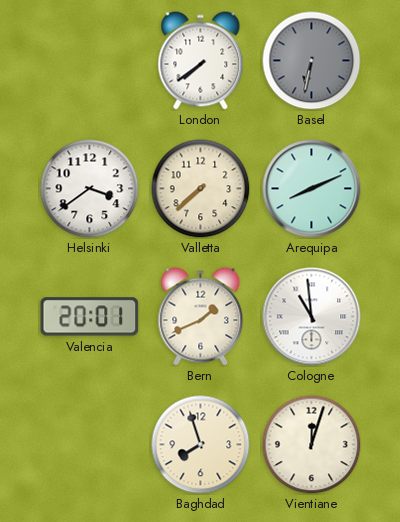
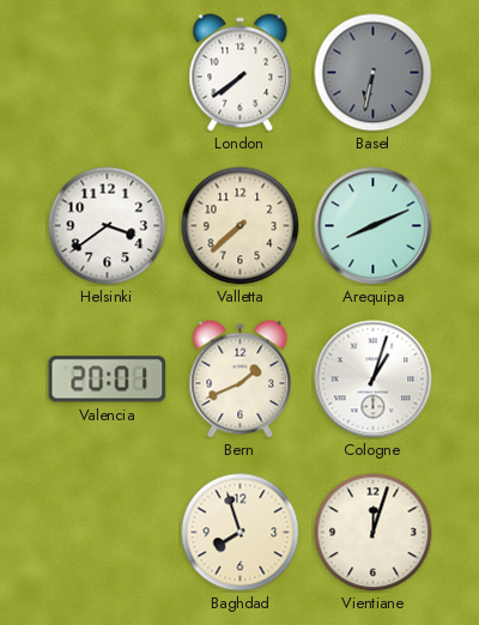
Cologne: 10:59 -> 1:03 (374, 380)
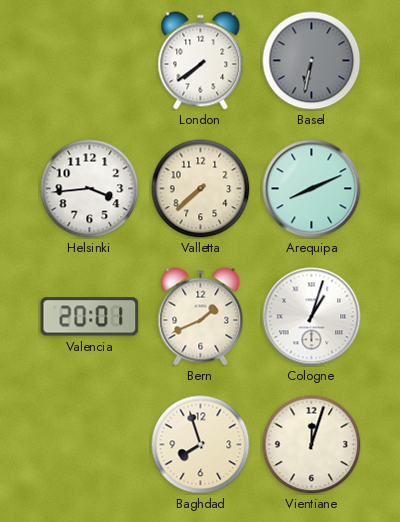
Helsinki: 3:39 -> 3:44 (90, 189)
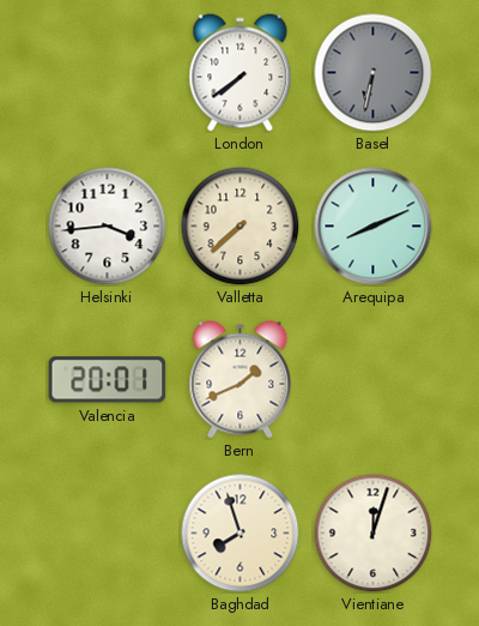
Cologne: 1:03 -> none (312, 317)
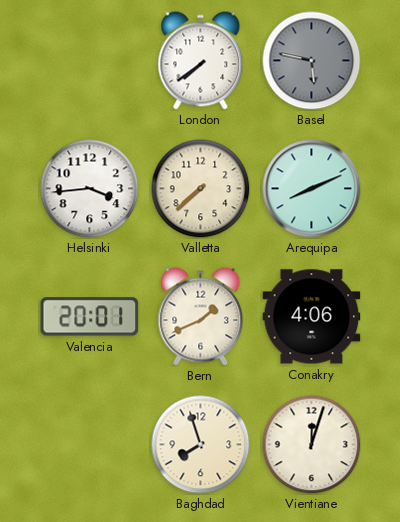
Basel: 6:32 -> 5:47 (312, 61)
Conakry: none -> 4:06 (312, 317)
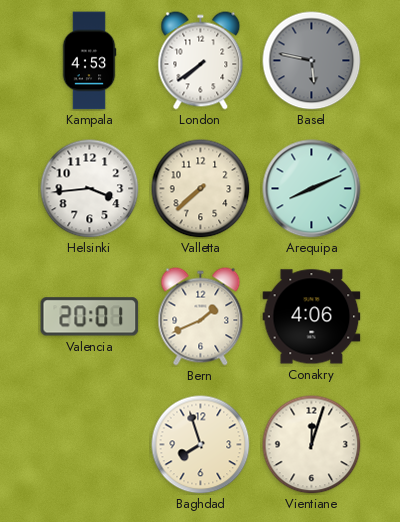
Kampala: none -> 4:53 (89, 61)
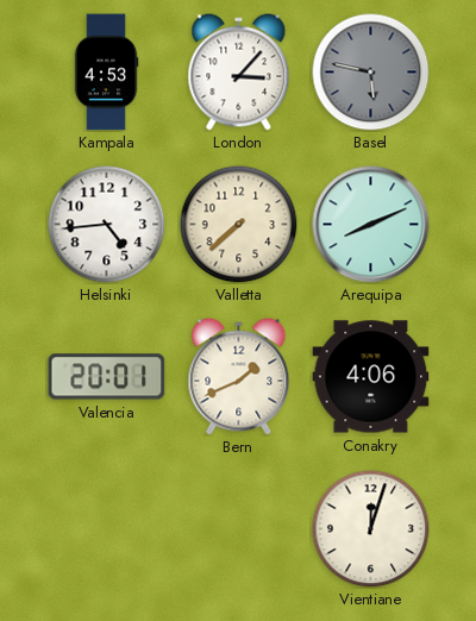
London: 7:39 -> 3:07 (239, 73)
Helsinki: 3:44 -> 4:44 (107, 225)
Baghdad: 7:57 -> none (201, 445)
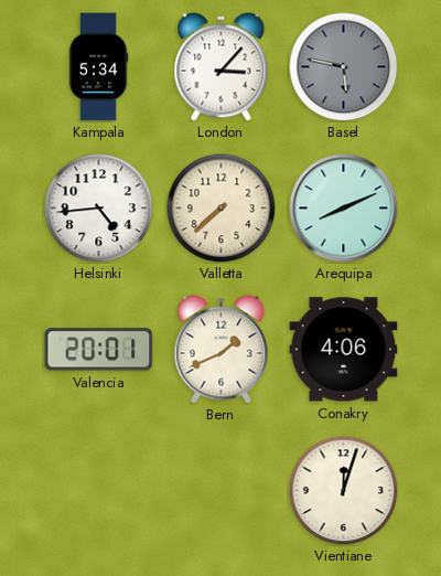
Kampala: 4:53 -> 5:34 (98, 67)
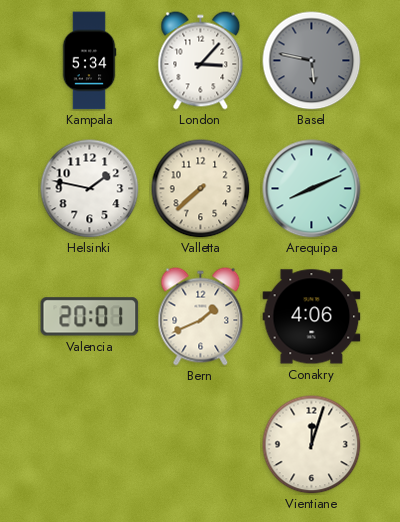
Helsinki: 4:44 -> 1:47 (90, 189)
